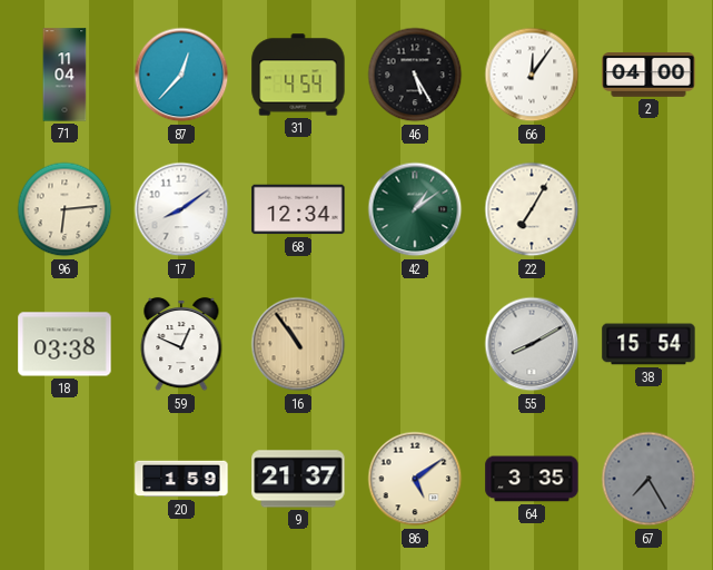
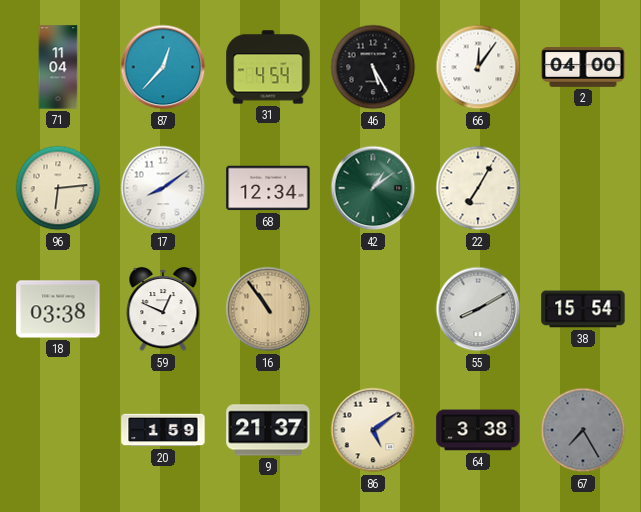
64: 3:35 -> 3:38 (478, 430)
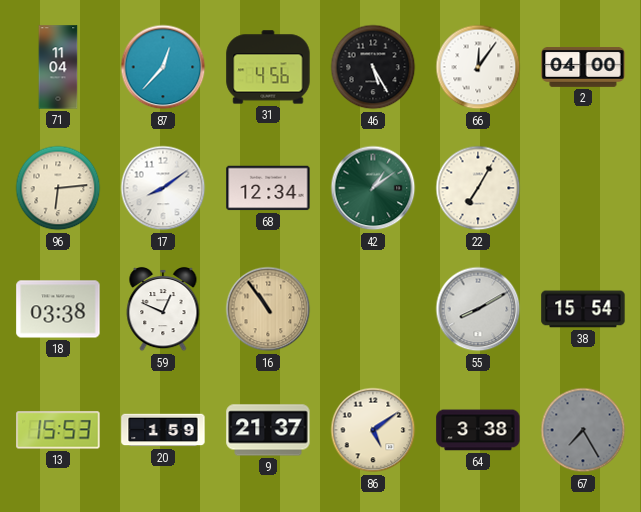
31: 4:54 -> 4:56 (268, 67)
13: none -> 15:53 (58, 430)
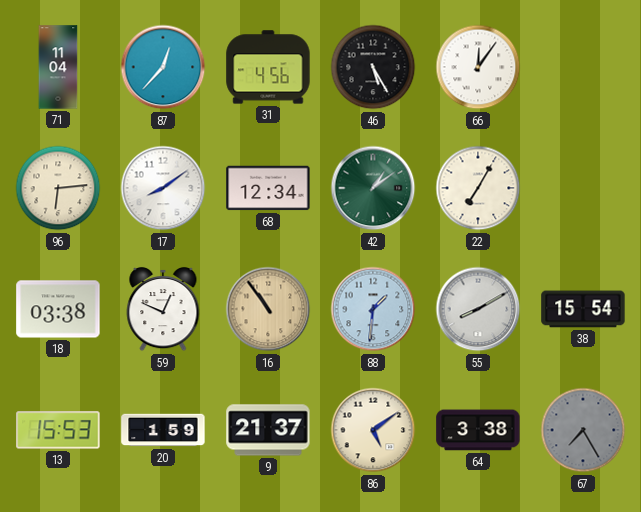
2: 04:00 -> none (583, 68)
88: none -> 1:31 (373, 309)
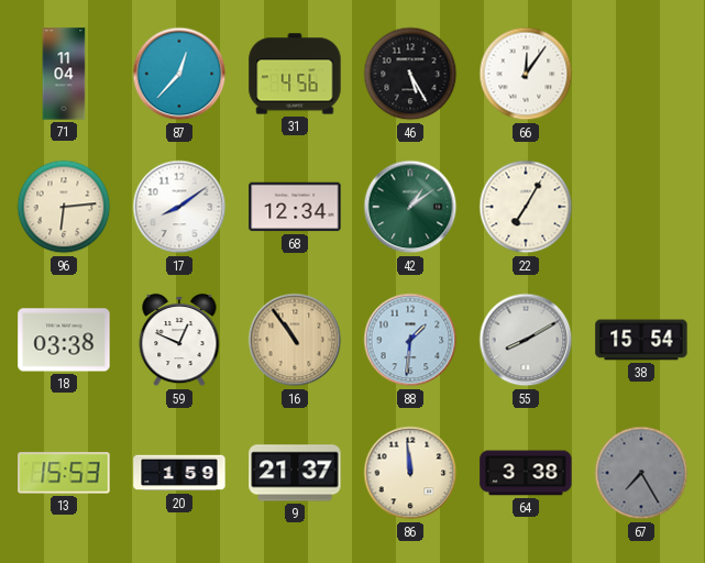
86: 5:09 -> 11:59 (410, 473)
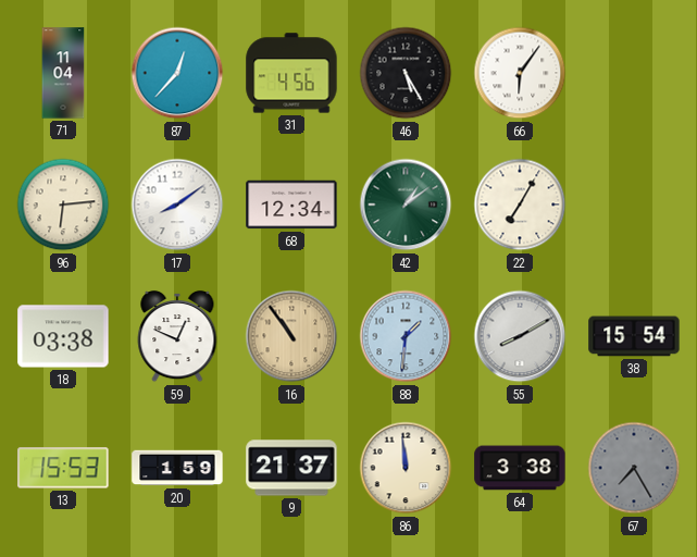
66: 12:06 -> 6:06 (520, 73)
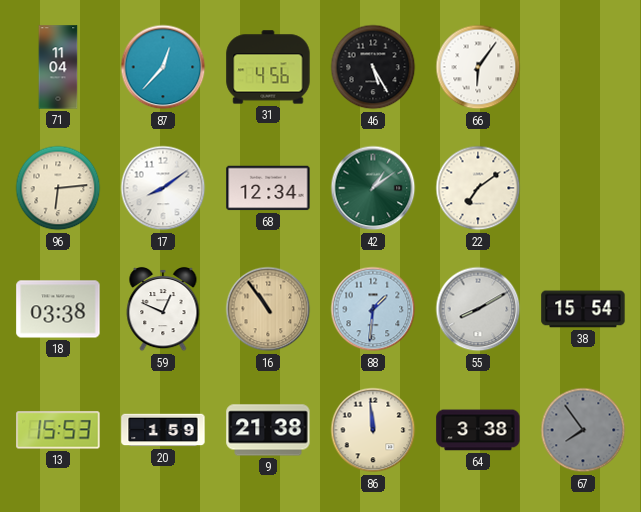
22: 7:05 -> 7:09 (478, 188)
9: 21:37 -> 21:38 (268, 430)
67: 7:25 -> 7:54 (583, 430)
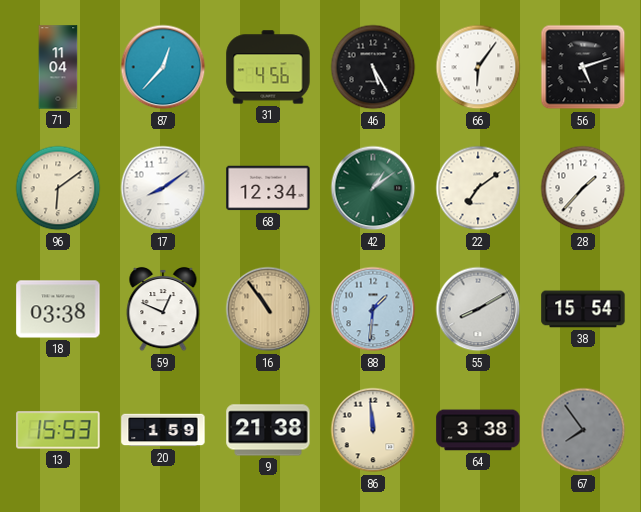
56: none -> 5:12 (583, 67)
96: 6:14 -> 6:09 (58, 188)
28: none -> 1:37 (583, 188)
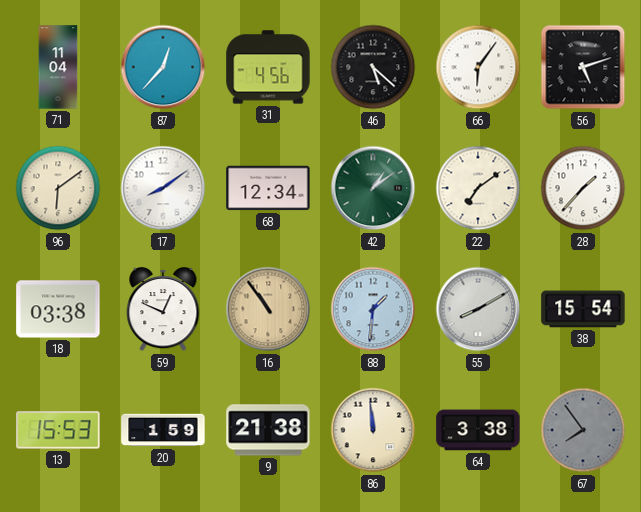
46: 5:25 -> 5:22 (373, 67)
